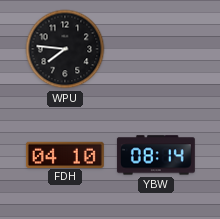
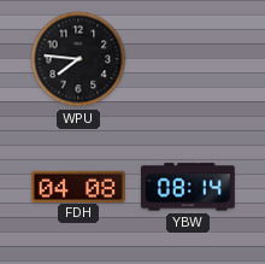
FDH: 04:10 -> 04:08 (78, 186)
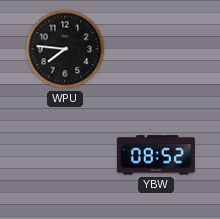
FDH: 04:08 -> none (78, 186)
YBW: 08:14 -> 08:52 (156, 155)
